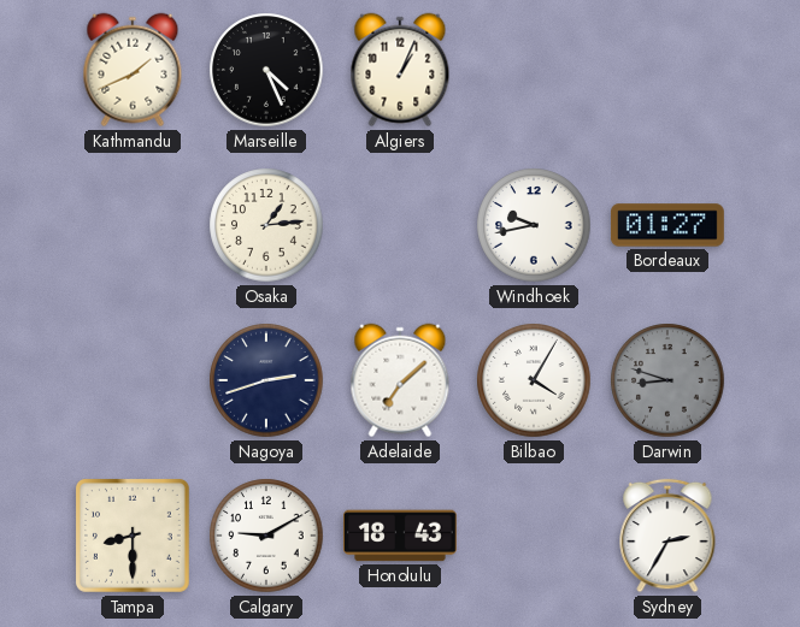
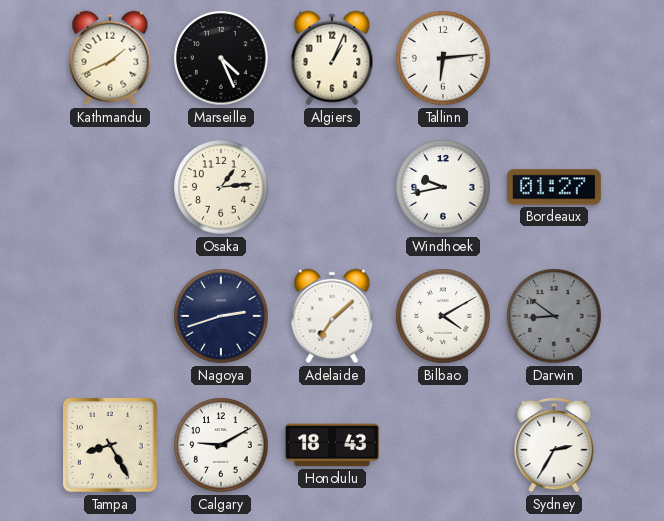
Tallinn: none -> 6:14 (443, 58)
Bilbao: 4:05 -> 4:10 (443, 316)
Darwin: 8:48 -> 8:51 (554, 316)
Tampa: 8:30 -> 8:25 (110, 445)
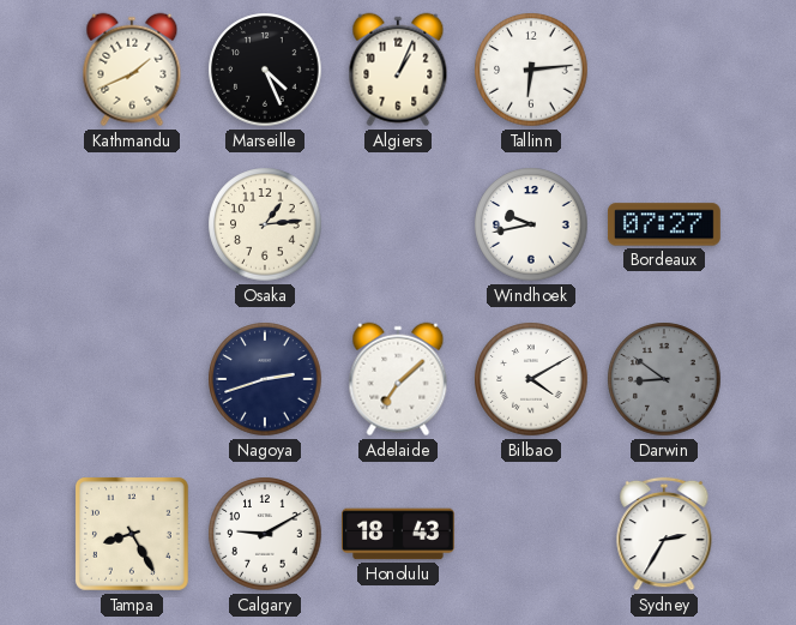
Bordeaux: 01:27 -> 07:27 (665, 224)
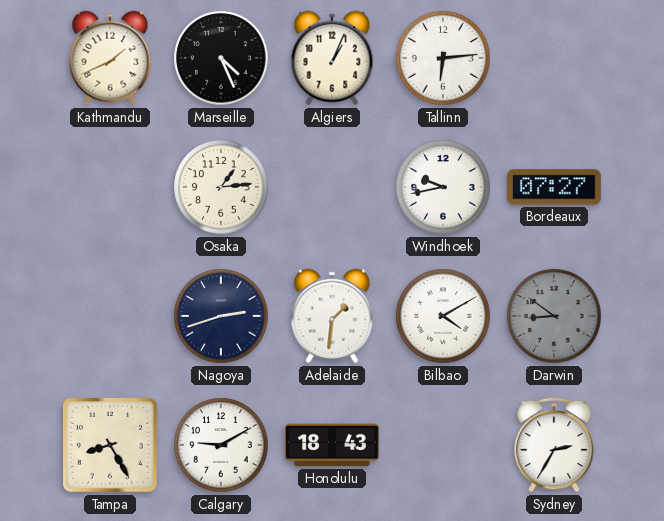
Adelaide: 7:08 -> 1:31 (332, 316)
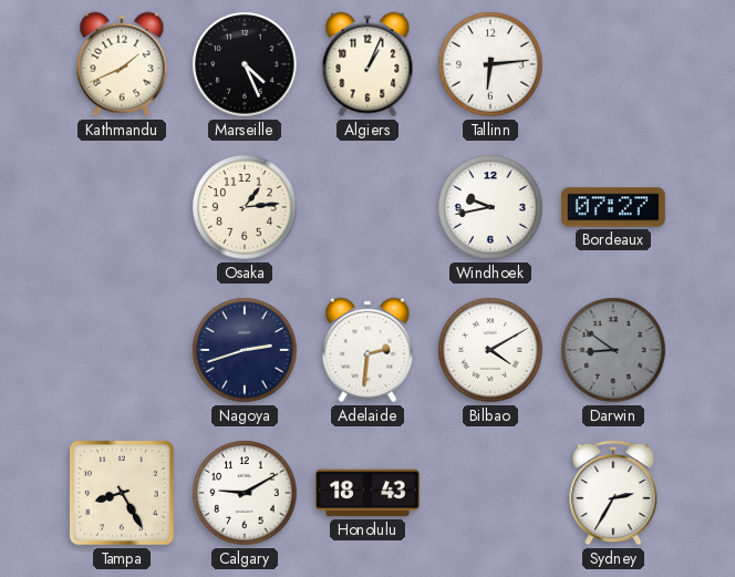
Adelaide: 1:31 -> 2:31 (367, 350)
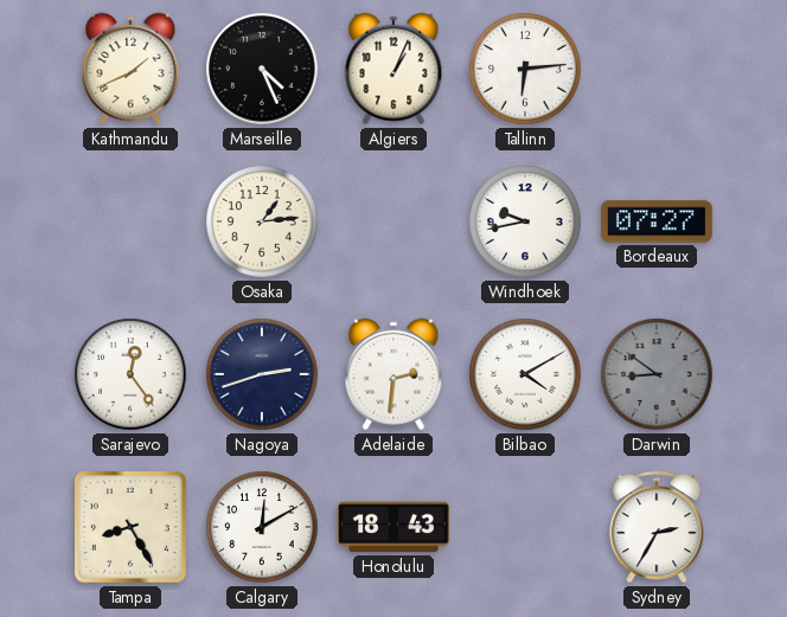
Sarajevo: none -> 12:24 (130, 374)
Calgary: 9:10 -> 12:10 (262, 527)
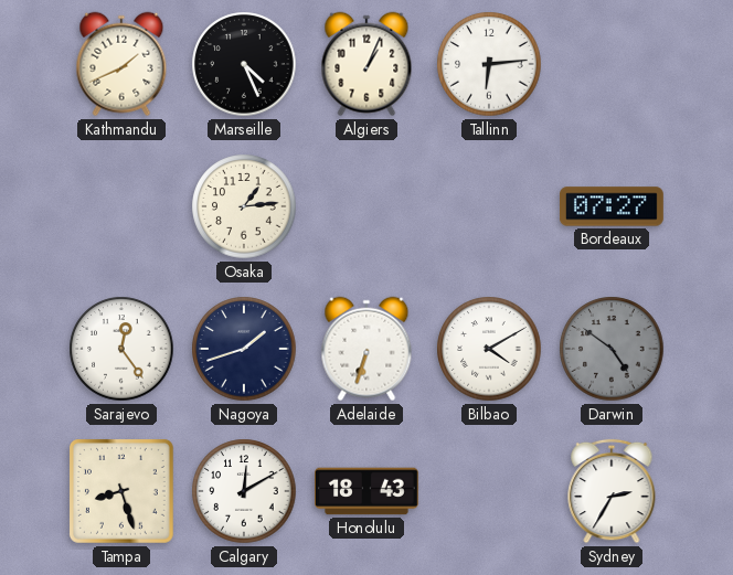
Windhoek: 9:43 -> none (525, 221)
Nagoya: 2:42 -> 1:42 (244, 349)
Adelaide: 2:31 -> 6:33 (366, 349)
Darwin: 8:51 -> 4:51 (612, 349)
Tampa: 8:25 -> 8:27 (121, 491)
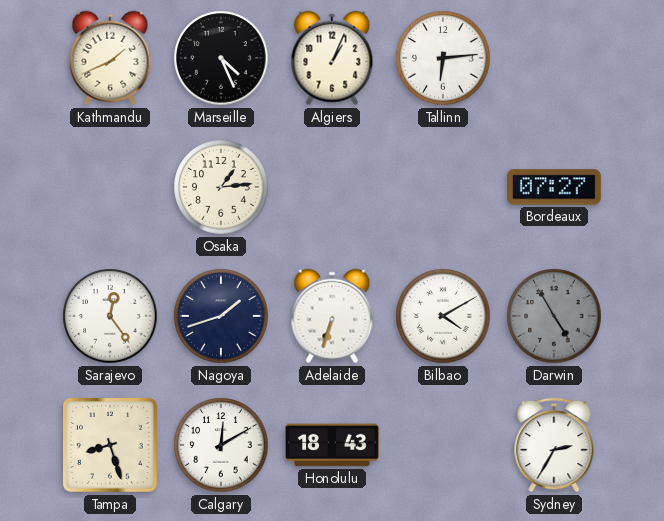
Darwin: 4:51 -> 4:55 (554, 316)
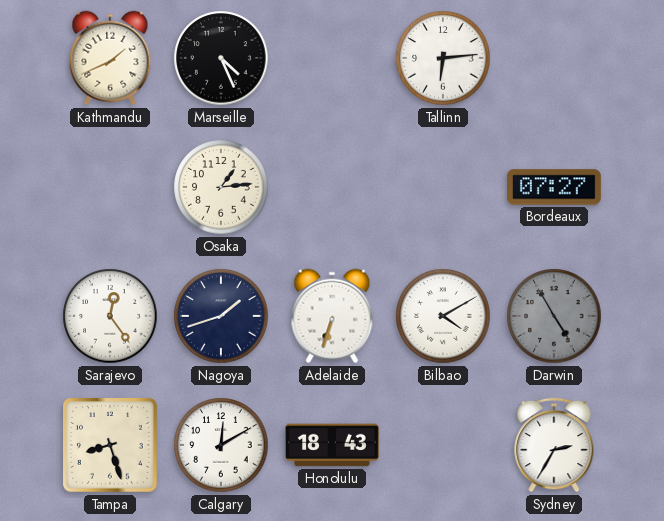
Algiers: 1:04 -> none (332, 58)
